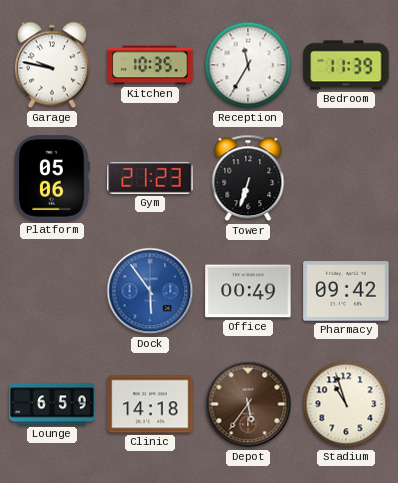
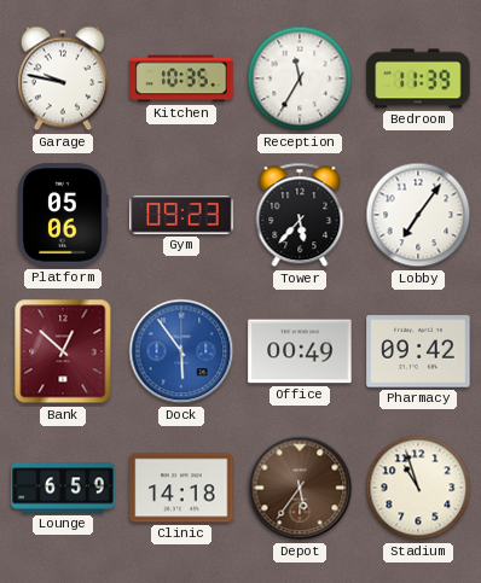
Gym: 21:23 -> 09:23 (181, 215)
Tower: 6:33 -> 5:37 (300, 215)
Lobby: none -> 7:06 (418, 215)
Bank: none -> 12:52 (63, 351)
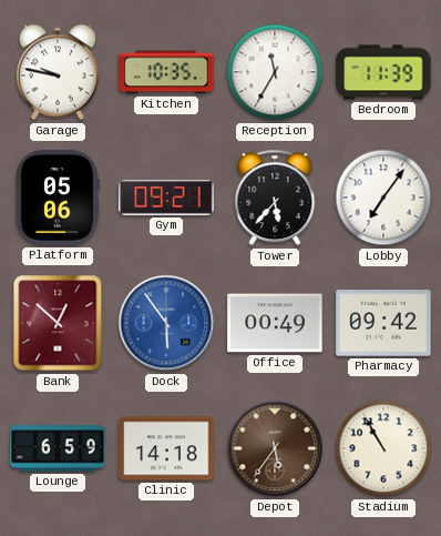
Gym: 09:23 -> 09:21 (166, 198)
Stadium: 10:57 -> 10:55 (383, 448)
